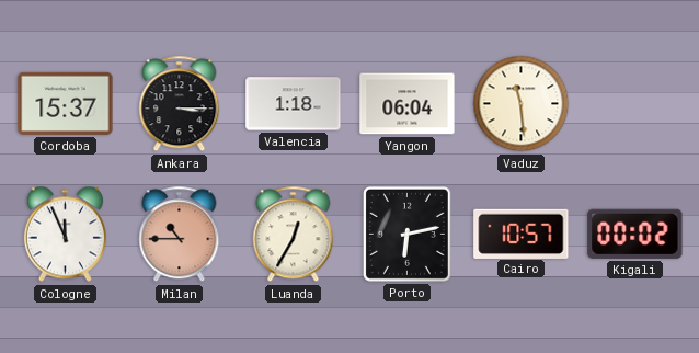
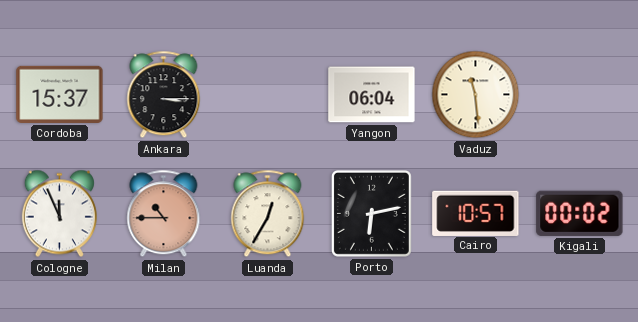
Valencia: 1:18 -> none (294, 104)
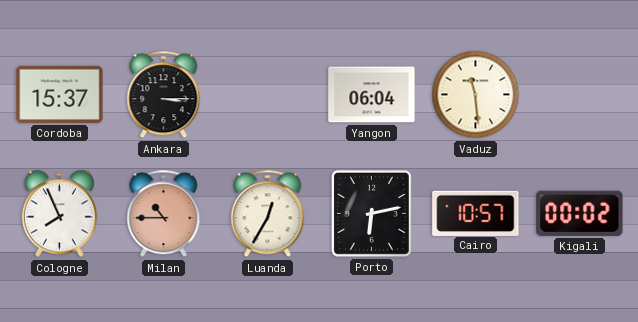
Cologne: 11:56 -> 7:56 (59, 214)
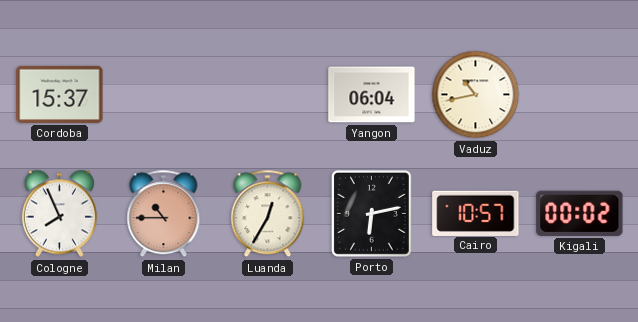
Ankara: 3:15 -> none (164, 95)
Vaduz: 11:29 -> 10:43 (476, 95)
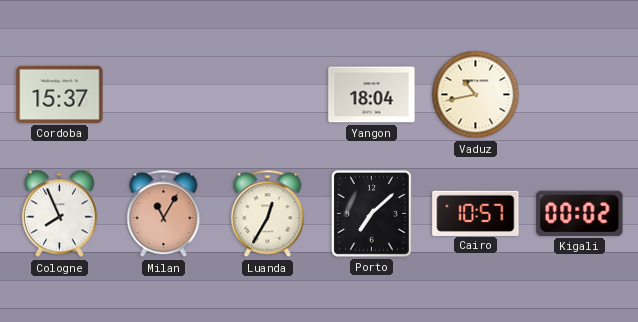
Yangon: 06:04 -> 18:04 (372, 95)
Milan: 10:45 -> 11:05 (164, 214)
Porto: 6:13 -> 7:08 (371, 213)
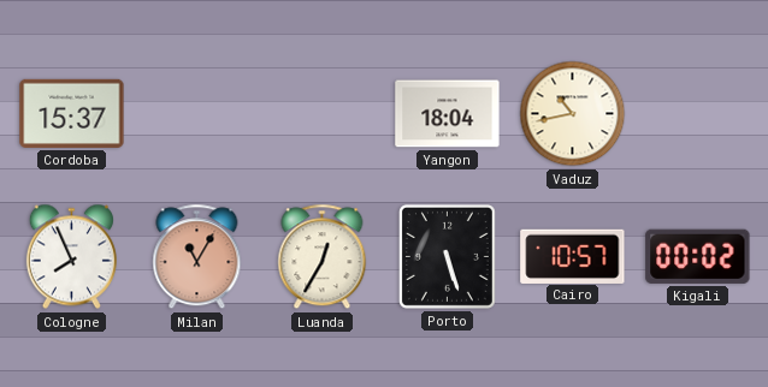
Porto: 7:08 -> 5:27 (447, 256)
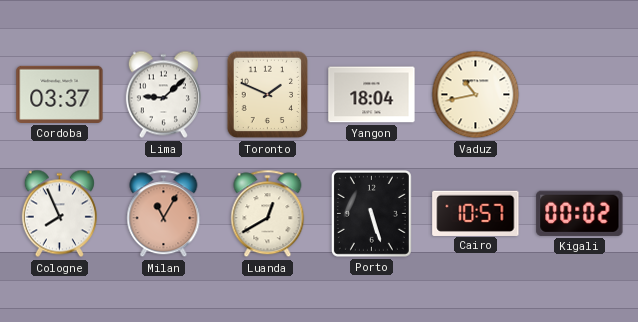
Cordoba: 15:37 -> 03:37 (60, 94)
Lima: none -> 9:08 (163, 95)
Toronto: none -> 1:49 (268, 95)
Luanda: 12:35 -> 12:40 (268, 214)
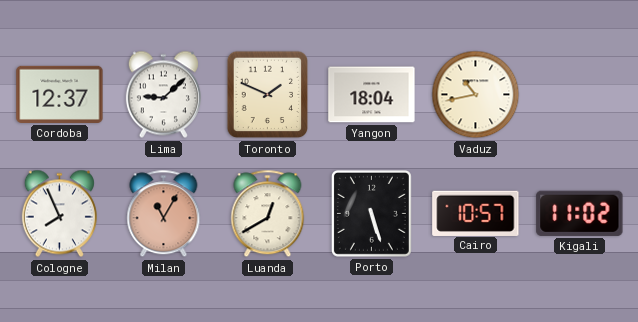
Cordoba: 03:37 -> 12:37 (60, 94)
Kigali: 00:02 -> 11:02 (580, 213)
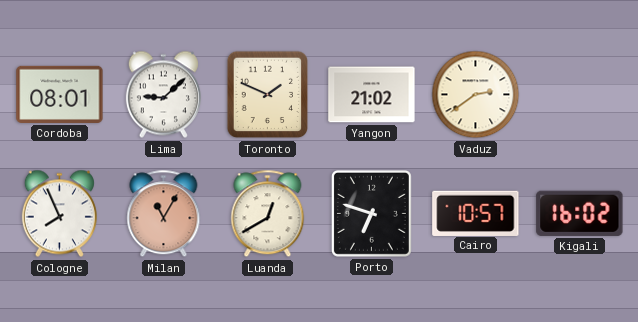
Cordoba: 12:37 -> 08:01 (60, 94)
Yangon: 18:04 -> 21:02 (372, 95)
Vaduz: 10:43 -> 2:39 (476, 95)
Porto: 5:27 -> 6:48 (371, 213)
Kigali: 11:02 -> 16:02 (580, 213)
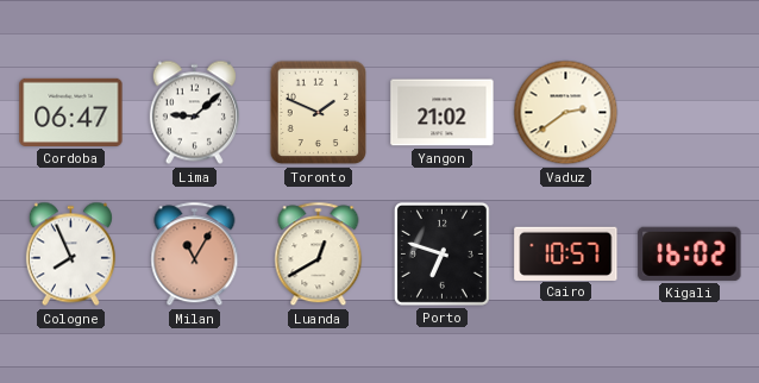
Cordoba: 08:01 -> 06:47 (71, 112)
